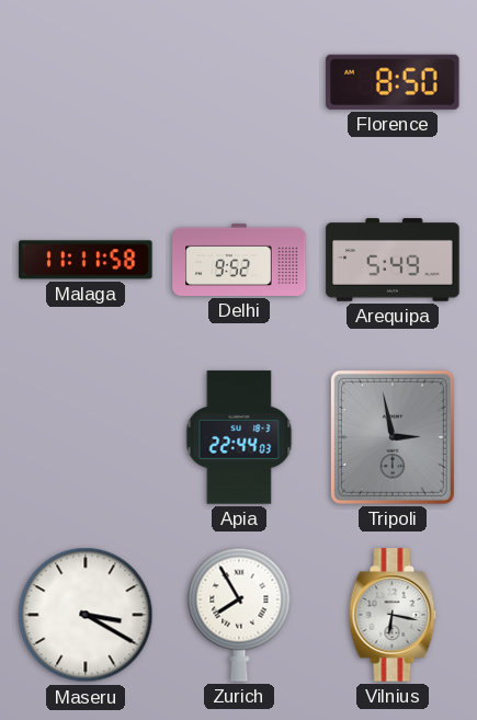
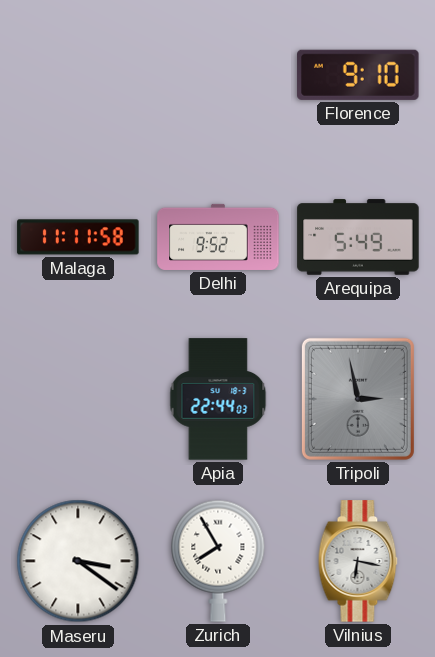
Florence: 8:50 -> 9:10 (358, 75)
Maseru: 3:20 -> 3:21 (78, 561)
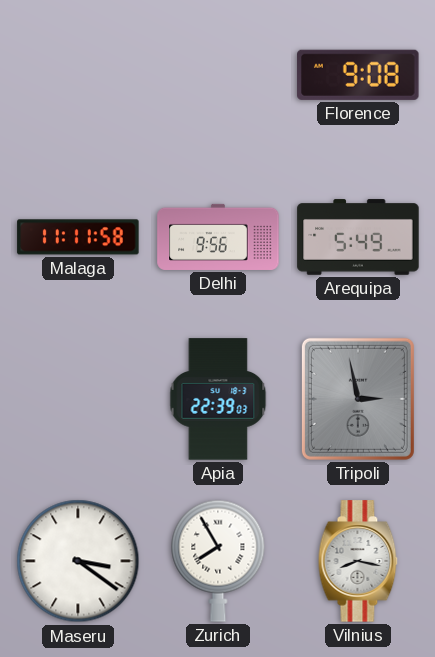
Florence: 9:10 -> 9:08 (358, 75)
Delhi: 9:52 -> 9:56 (218, 237)
Apia: 22:44 -> 22:39 (218, 399)
Vilnius: 6:17 -> 8:17 (358, 561)
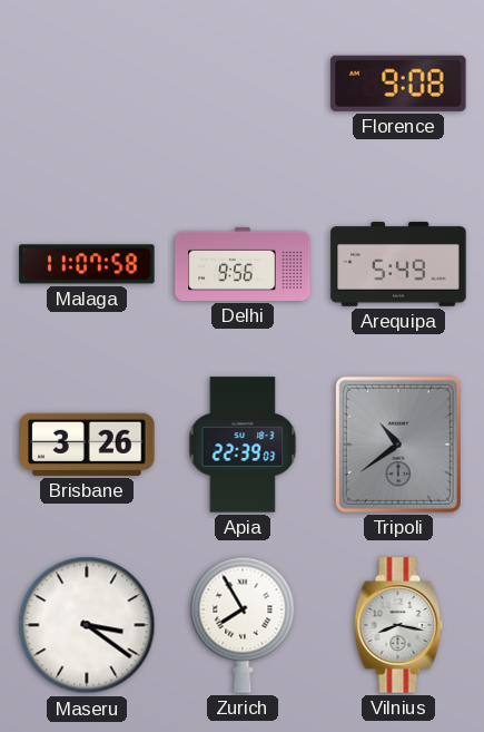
Malaga: 11:11 -> 11:07 (87, 264)
Brisbane: none -> 3:26 (87, 445)
Tripoli: 2:58 -> 10:39 (398, 445)
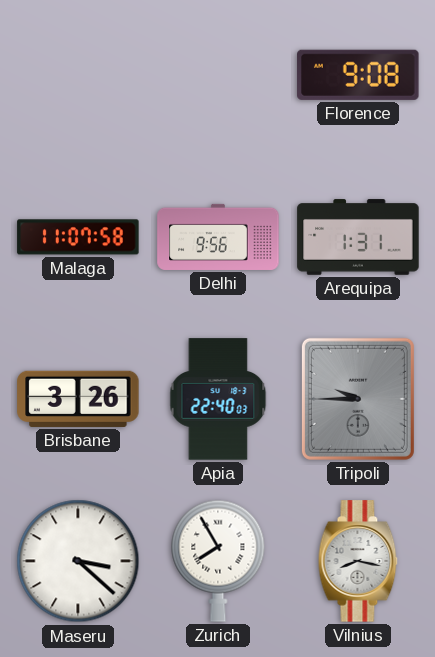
Arequipa: 5:49 -> 1:31 (358, 237)
Apia: 22:39 -> 22:40 (218, 399)
Tripoli: 10:39 -> 9:45 (358, 399)
Maseru: 3:21 -> 3:22 (78, 561)
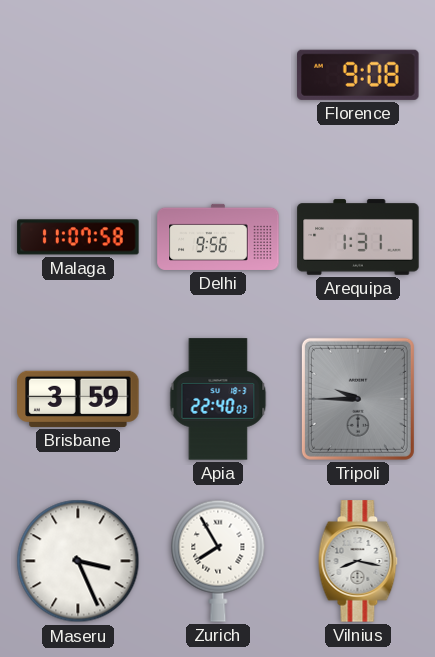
Brisbane: 3:26 -> 3:59 (78, 399)
Maseru: 3:22 -> 3:26 (78, 561)
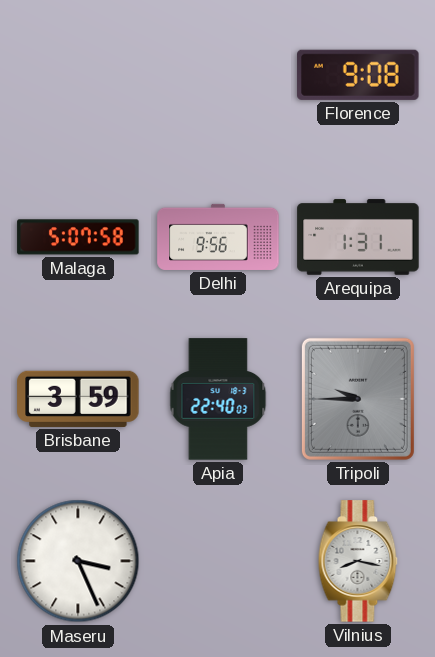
Malaga: 11:07 -> 5:07 (78, 237)
Zurich: 7:55 -> none (218, 561)
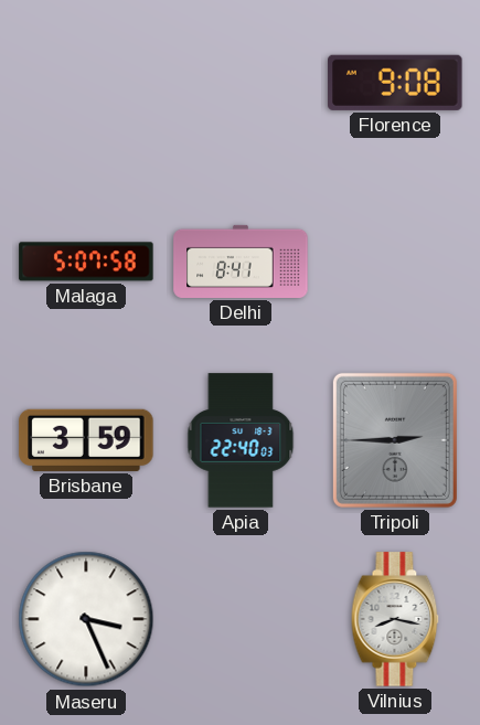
Delhi: 9:56 -> 8:41 (241, 262)
Arequipa: 1:31 -> none (358, 237)
Tripoli: 9:45 -> 2:45 (395, 440)
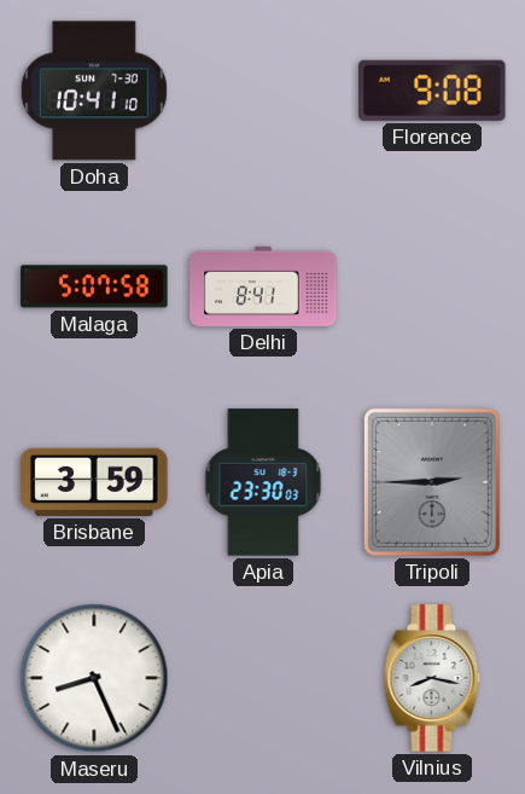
Doha: none -> 10:41 (94, 91)
Apia: 22:40 -> 23:30 (263, 482)
Maseru: 3:26 -> 8:26 (94, 678)
